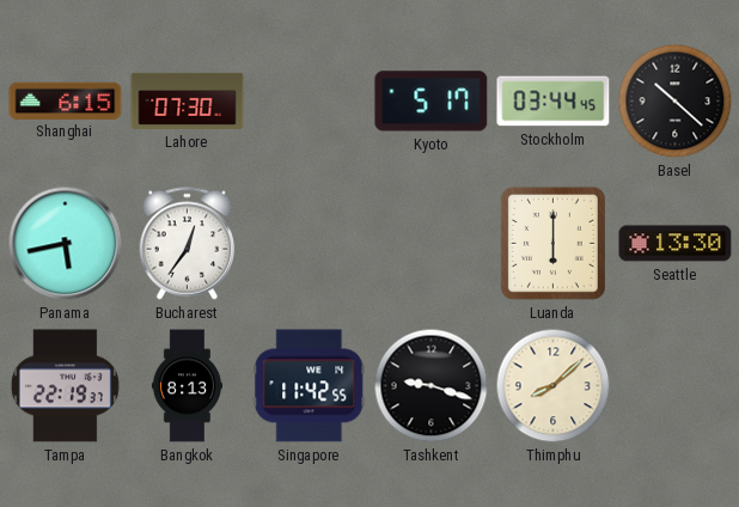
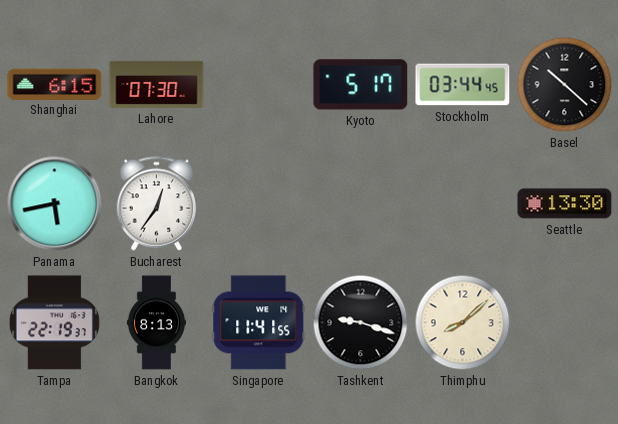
Luanda: 6:00 -> none (552, 243)
Singapore: 11:42 -> 11:41 (259, 323)
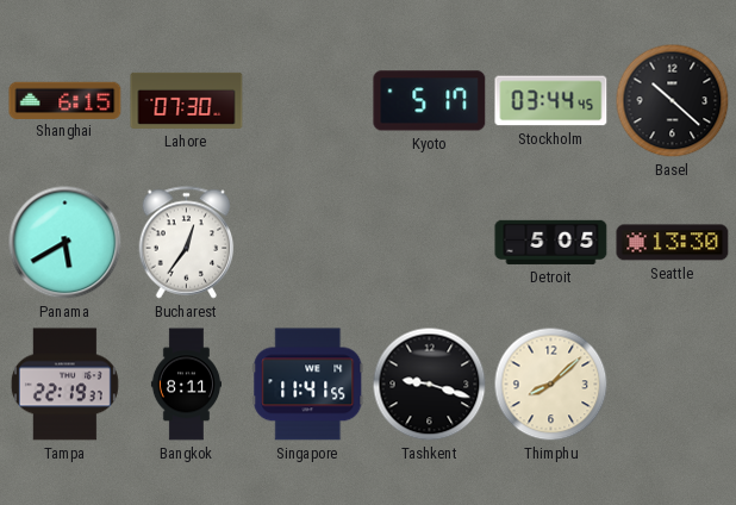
Panama: 5:43 -> 5:40 (66, 243)
Detroit: none -> 5:05 (551, 242)
Bangkok: 8:13 -> 8:11 (186, 385)
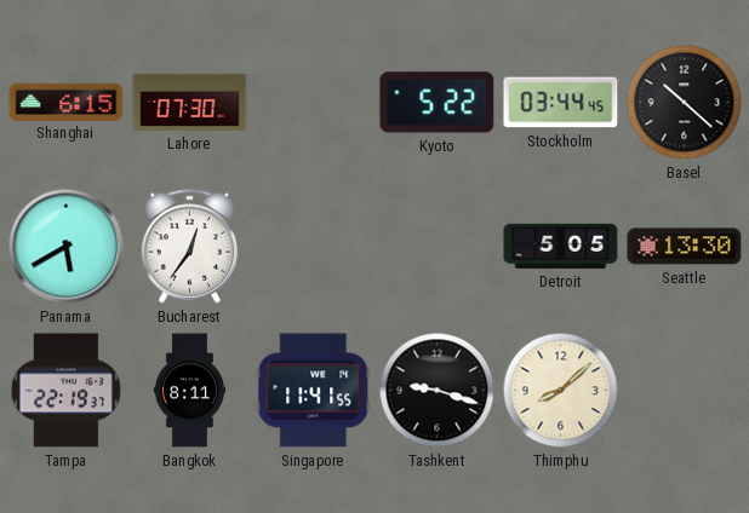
Kyoto: 5:17 -> 5:22 (438, 103)
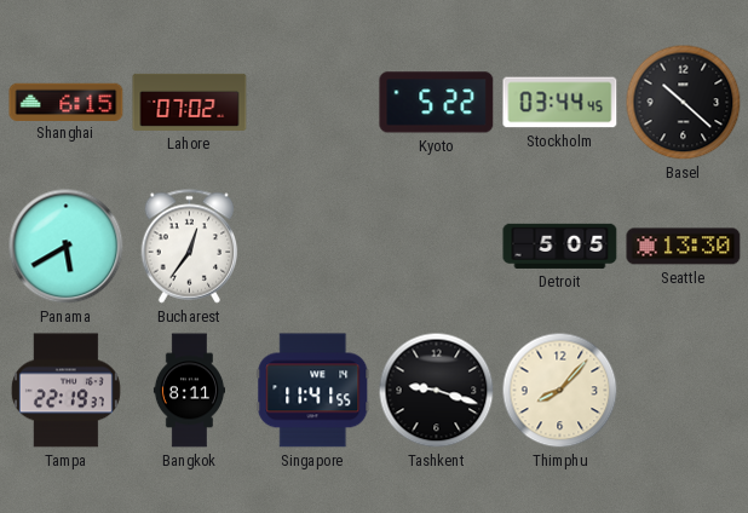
Lahore: 07:30 -> 07:02 (190, 102)
Thimphu: 8:08 -> 8:07 (560, 391)
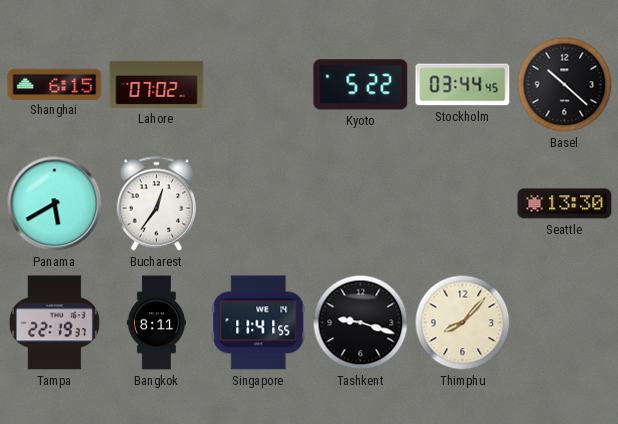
Detroit: 5:05 -> none (560, 246)
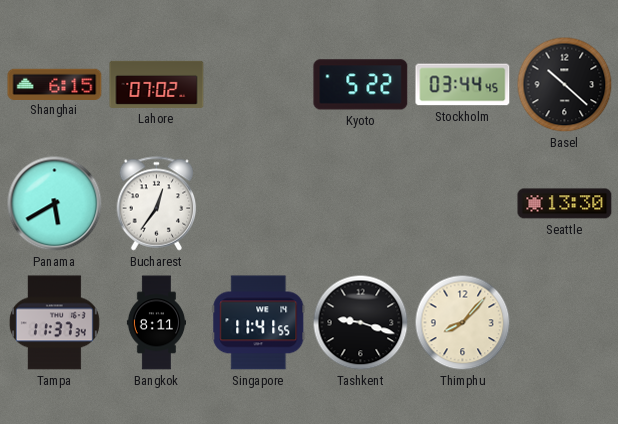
Tampa: 22:19 -> 11:37 (54, 323)
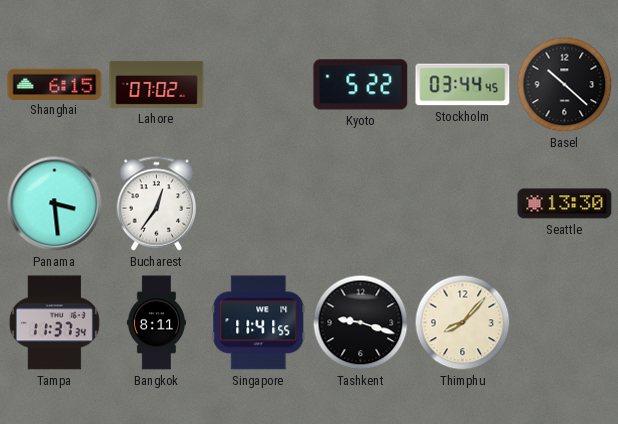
Panama: 5:40 -> 3:29 (55, 204)
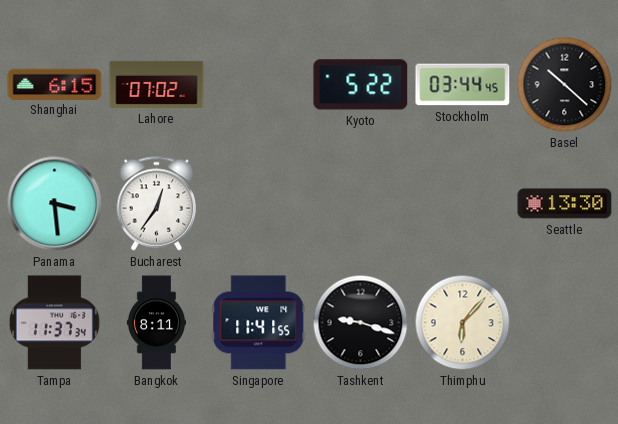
Thimphu: 8:07 -> 6:07 (463, 323)
